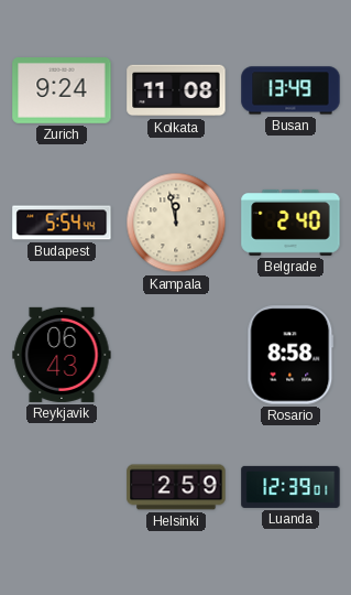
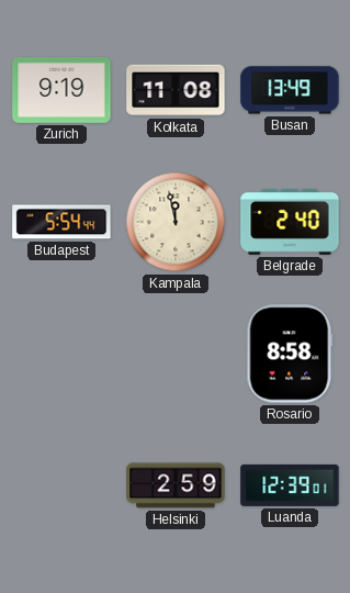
Zurich: 9:24 -> 9:19 (61, 91)
Reykjavik: 06:43 -> none (62, 355)
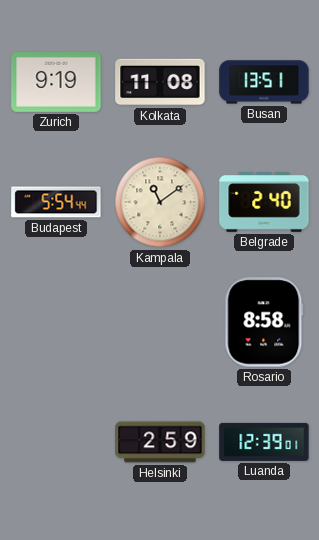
Busan: 13:49 -> 13:51 (264, 82)
Kampala: 11:58 -> 11:09 (160, 202)
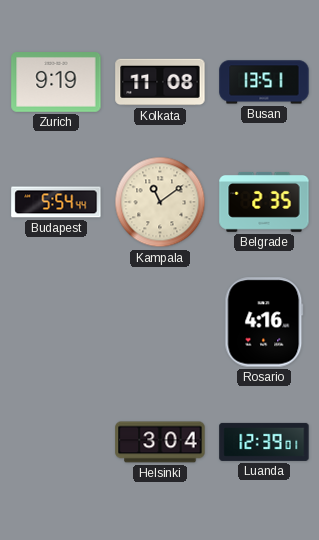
Belgrade: 2:40 -> 2:35 (264, 202)
Rosario: 8:58 -> 4:16 (264, 322)
Helsinki: 2:59 -> 3:04 (160, 442)
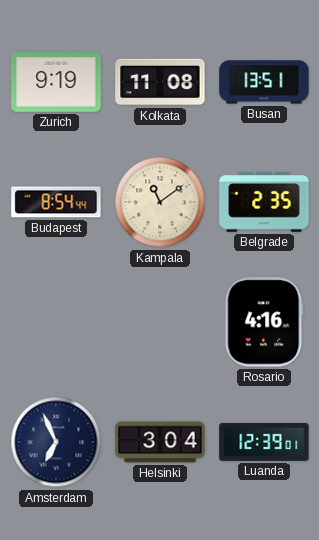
Budapest: 5:54 -> 8:54 (56, 202)
Amsterdam: none -> 6:56 (56, 442)
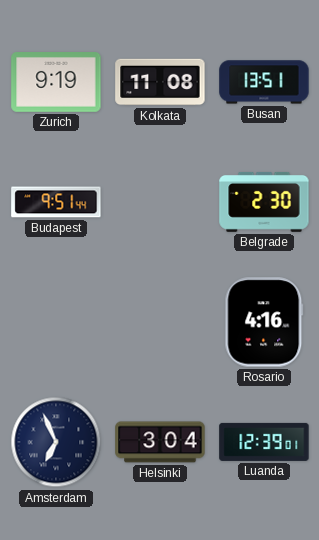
Budapest: 8:54 -> 9:51 (56, 202)
Kampala: 11:09 -> none (160, 202)
Belgrade: 2:35 -> 2:30 (264, 202)
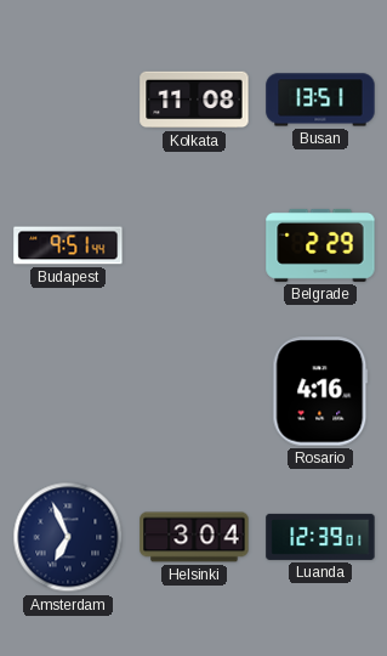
Zurich: 9:19 -> none (56, 83)
Belgrade: 2:30 -> 2:29 (320, 245)
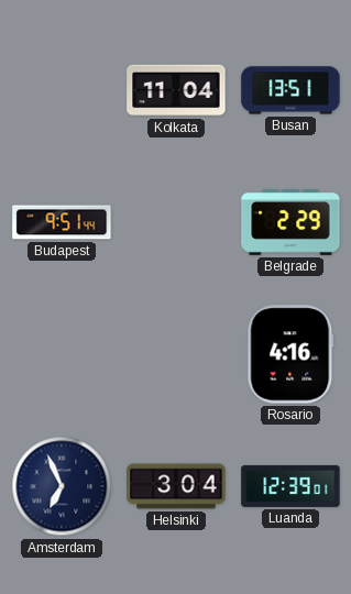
Kolkata: 11:08 -> 11:04 (176, 90)
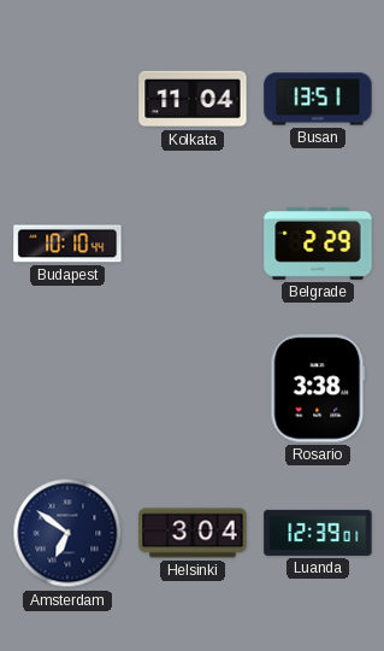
Budapest: 9:51 -> 10:10 (67, 244)
Rosario: 4:16 -> 3:38 (318, 388)
Amsterdam: 6:56 -> 6:51 (67, 533)
